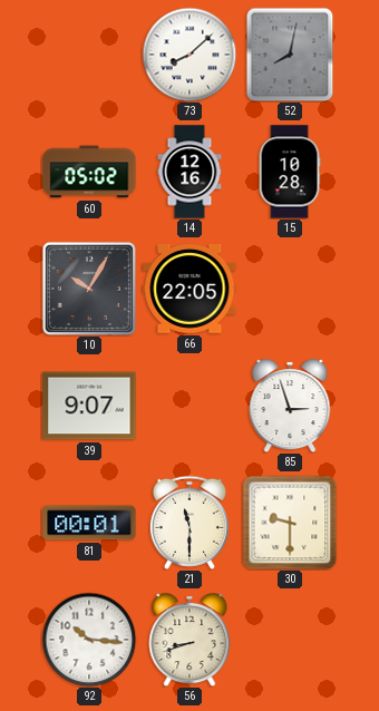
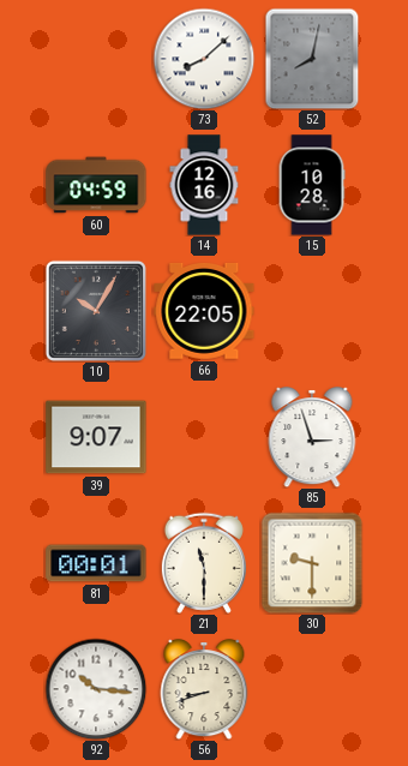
60: 05:02 -> 04:59 (96, 185)
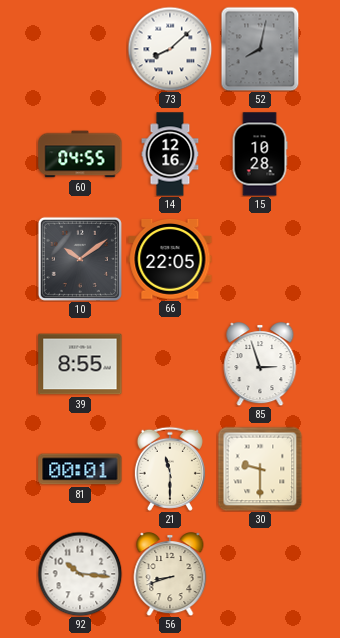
60: 04:59 -> 04:55 (80, 154)
10: 10:05 -> 10:09 (80, 259)
39: 9:07 -> 8:55 (80, 364)
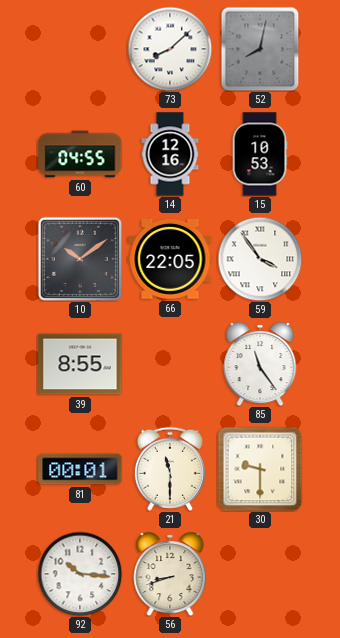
15: 10:28 -> 10:53 (260, 154)
59: none -> 3:54 (260, 259)
85: 2:57 -> 11:24 (260, 364)
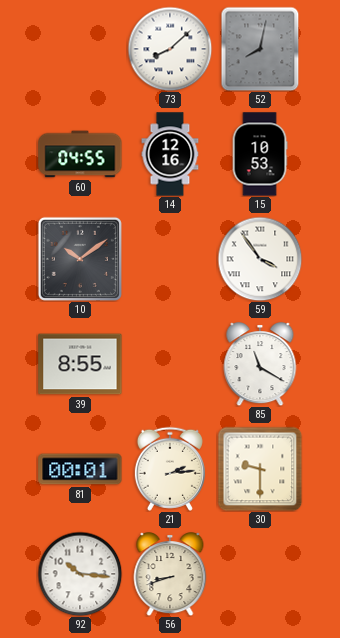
66: 22:05 -> none (170, 259)
85: 11:24 -> 11:20 (260, 364)
21: 11:30 -> 2:14 (170, 469)
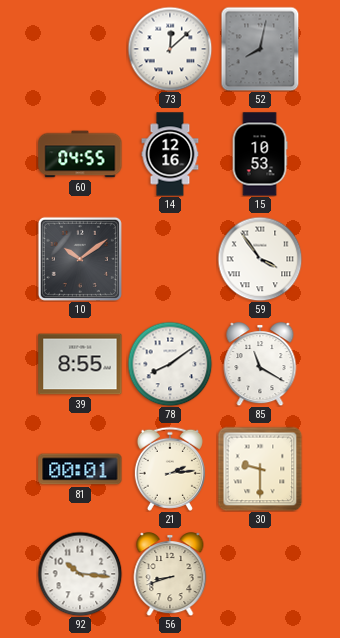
73: 8:08 -> 12:08 (170, 49)
78: none -> 8:09 (170, 364)
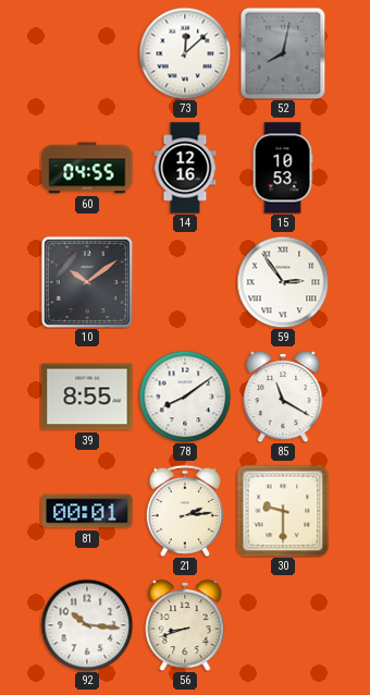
59: 3:54 -> 2:54 (283, 282)
